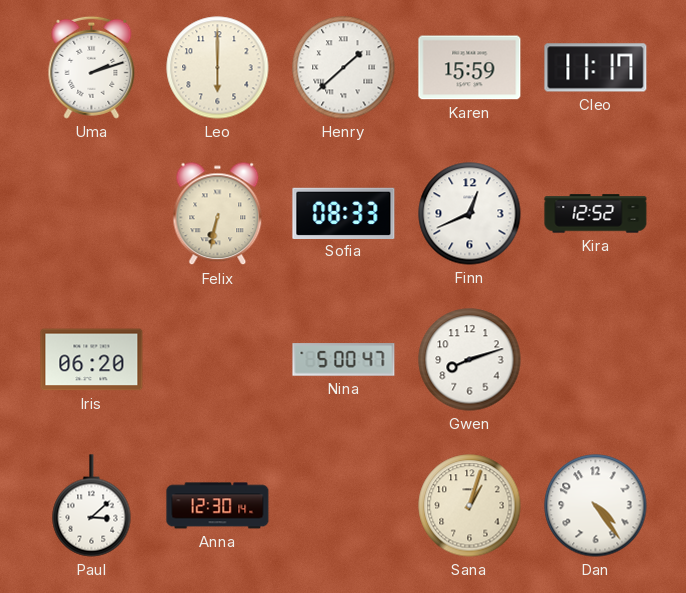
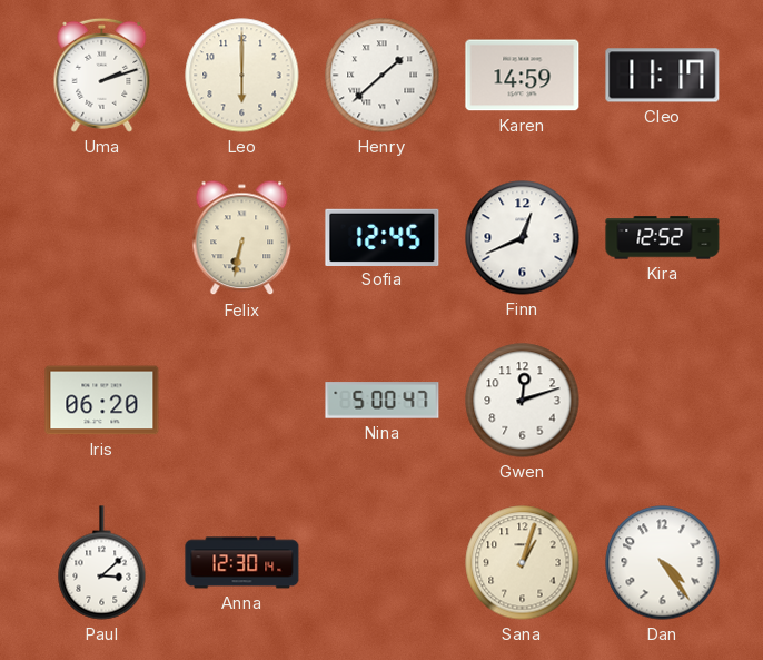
Karen: 15:59 -> 14:59 (523, 76)
Sofia: 08:33 -> 12:45 (383, 237)
Gwen: 8:12 -> 12:12 (523, 401)
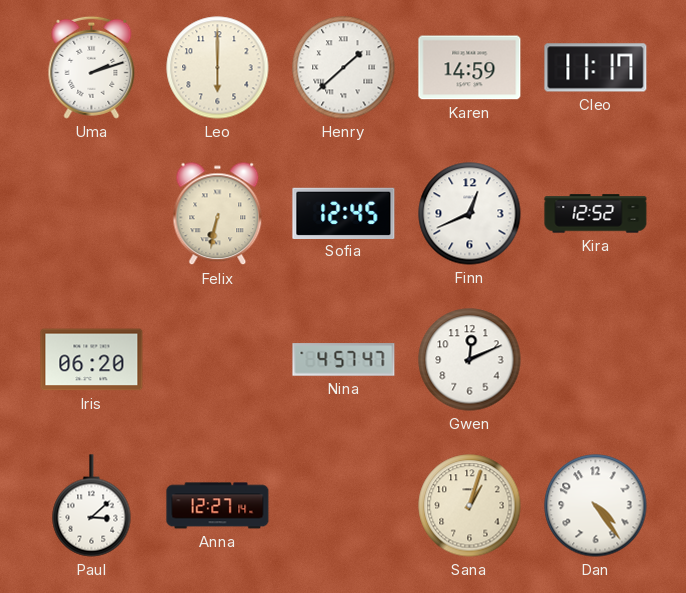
Nina: 5:00 -> 4:57 (344, 360)
Gwen: 12:12 -> 12:11 (470, 360)
Anna: 12:30 -> 12:27 (218, 506)
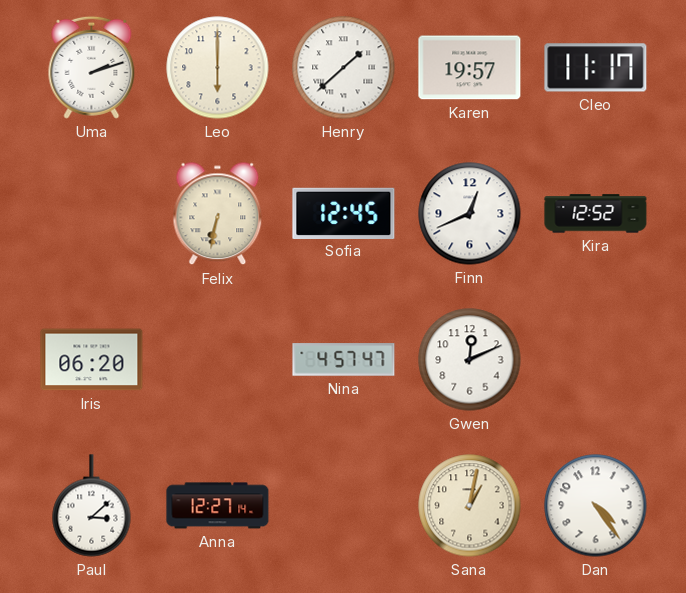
Karen: 14:59 -> 19:57 (470, 68)
Sana: 1:03 -> 1:02 (470, 506)
